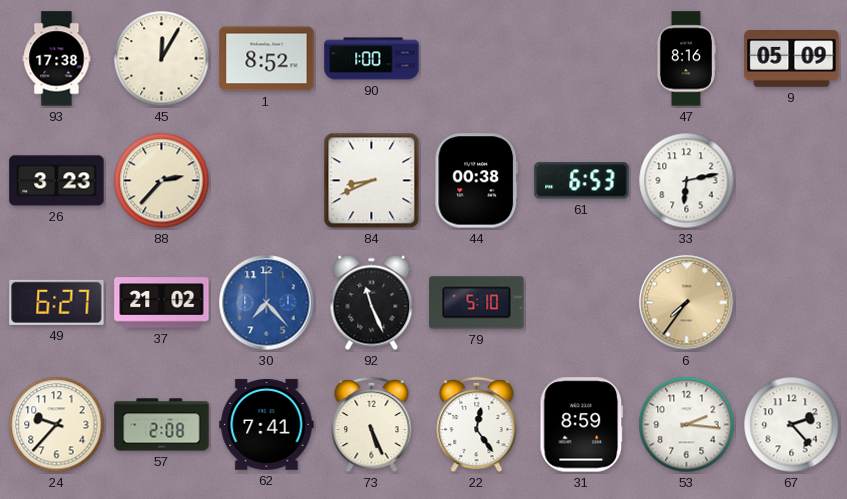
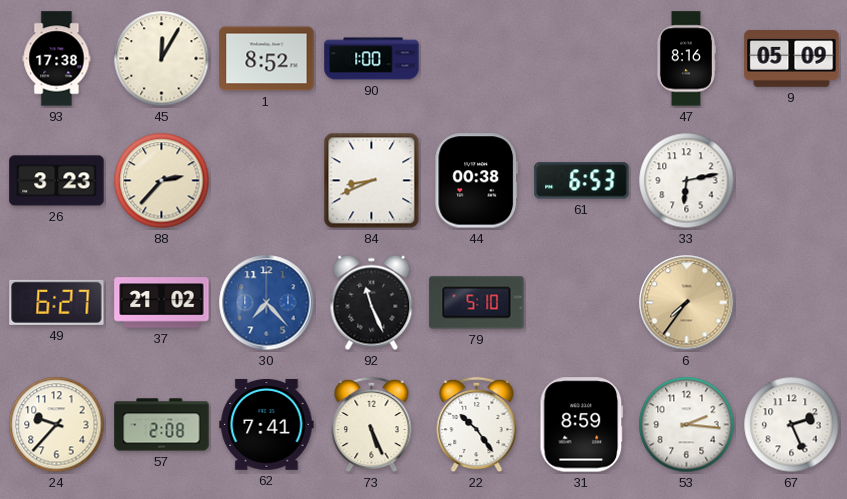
22: 12:24 -> 10:24 (477, 425)
67: 2:23 -> 2:26 (792, 425)
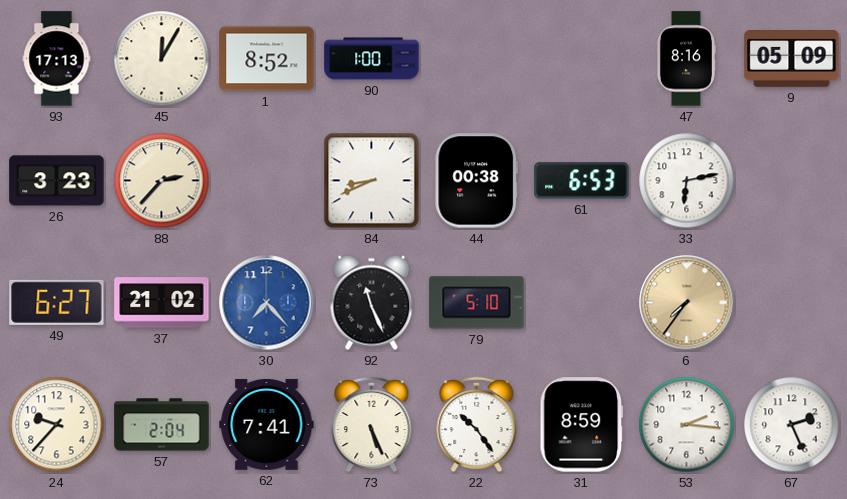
93: 17:38 -> 17:13 (57, 59)
57: 2:08 -> 2:04 (162, 425)
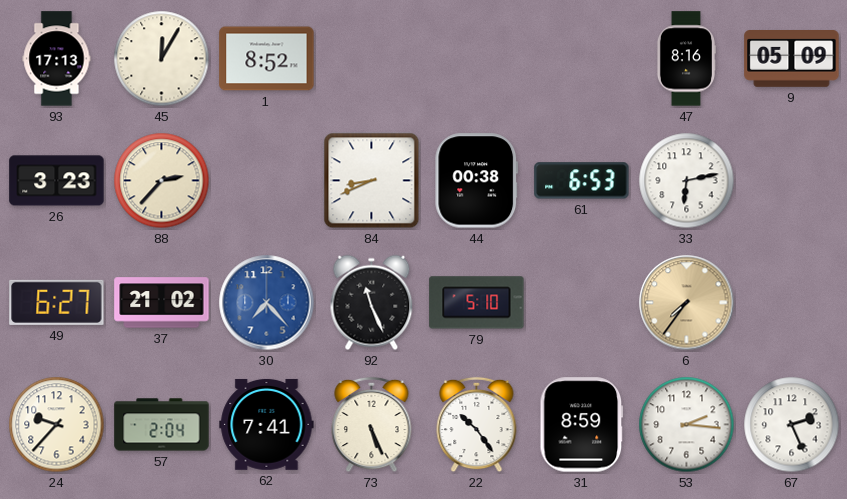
90: 1:00 -> none (372, 59)
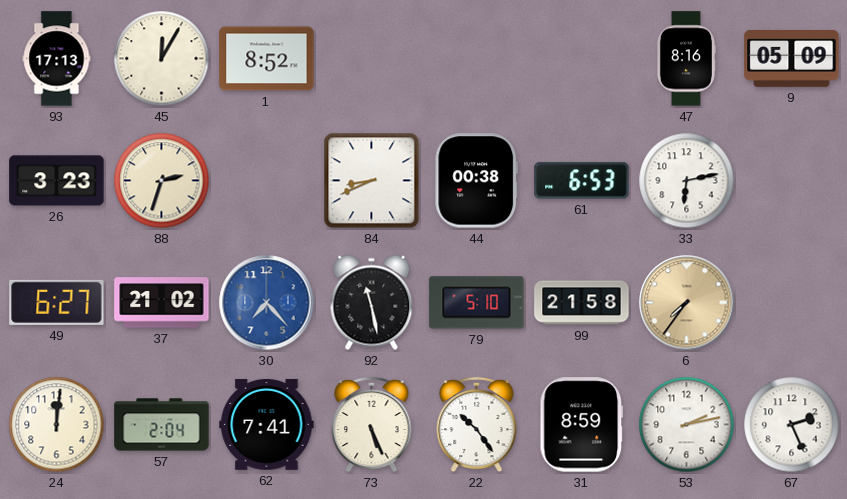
88: 2:37 -> 2:33 (162, 181)
92: 11:26 -> 11:28 (372, 303)
99: none -> 21:58 (582, 303)
24: 9:37 -> 12:01 (57, 425)
53: 2:16 -> 2:13 (687, 425)
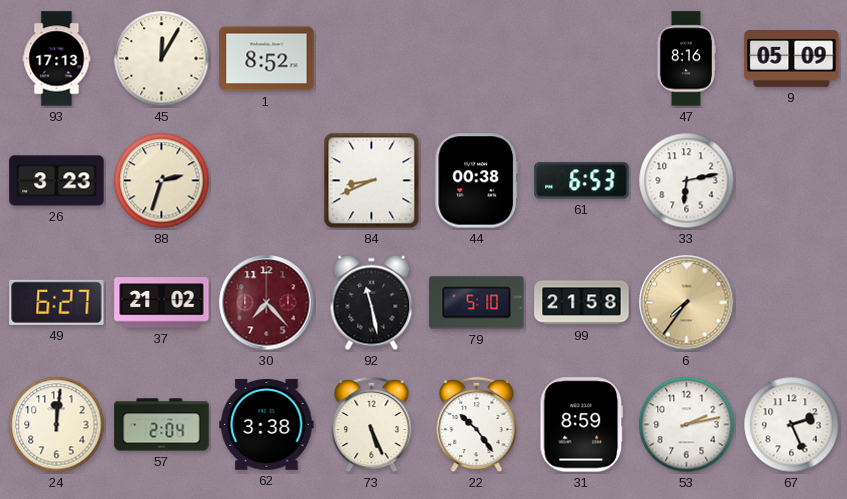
30 dial: blue -> burgundy (267, 303)
62: 7:41 -> 3:38 (267, 425)
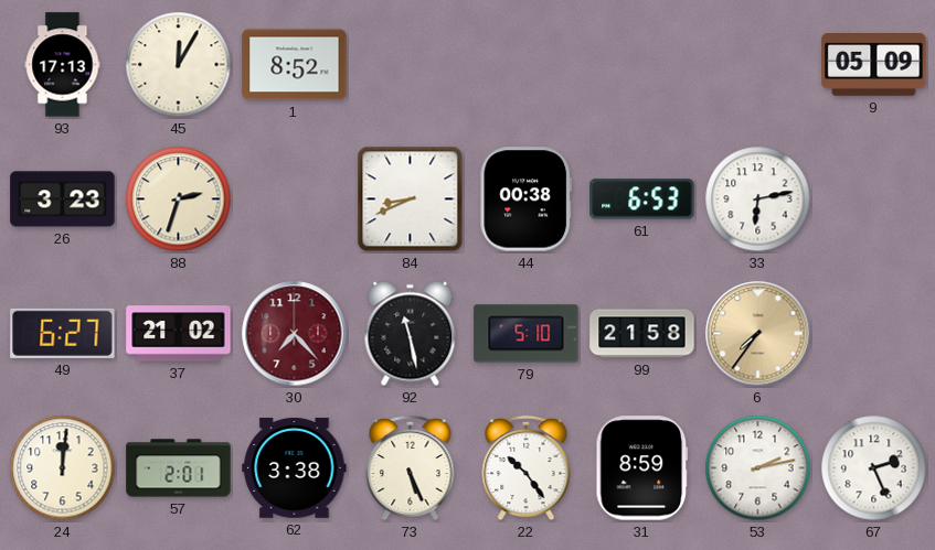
47: 8:16 -> none (686, 59)
57: 2:04 -> 2:01 (179, 468)
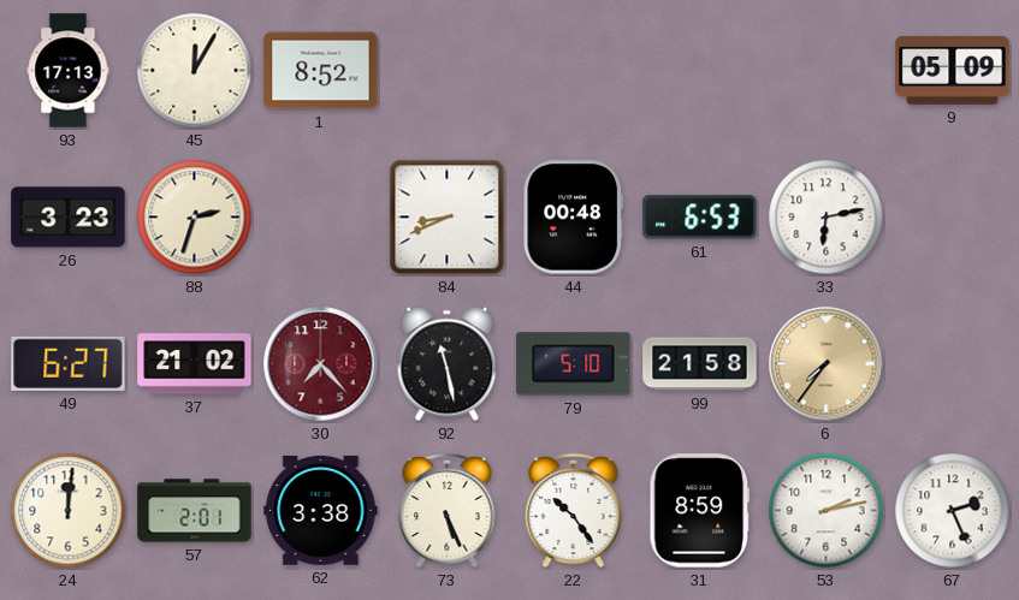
44: 00:38 -> 00:48 (574, 218)
